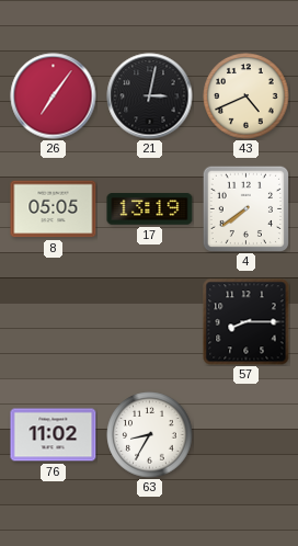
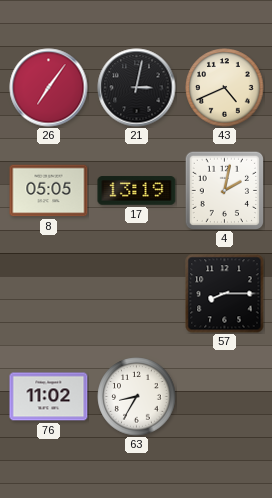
4: 7:39 -> 2:02 (224, 190)
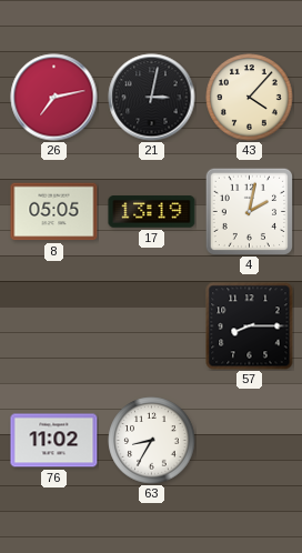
26: 7:06 -> 7:13 (54, 98)
43: 4:41 -> 4:07 (250, 98)
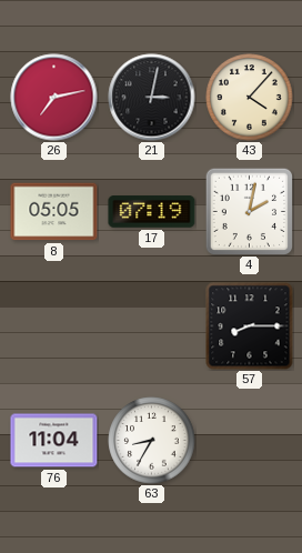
17: 13:19 -> 07:19 (152, 212)
76: 11:02 -> 11:04 (54, 441)
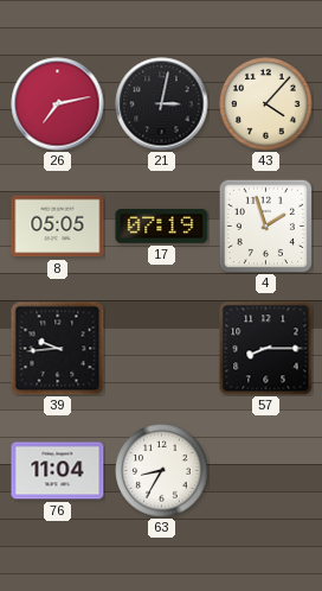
4: 2:02 -> 1:57 (265, 225)
39: none -> 9:44 (58, 349)
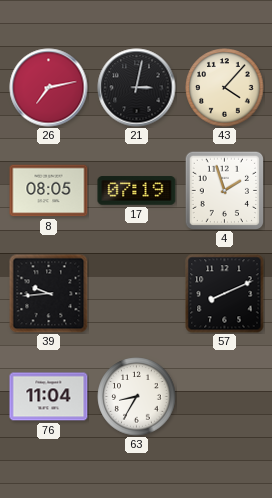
8: 05:05 -> 08:05 (49, 191)
57: 8:15 -> 8:11 (225, 294)
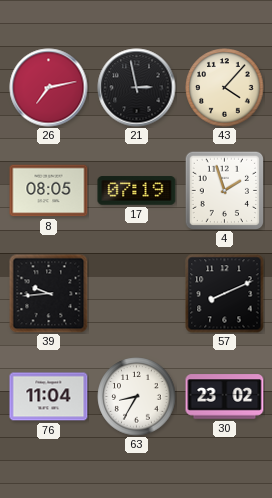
21: 3:02 -> 2:58 (137, 88)
30: none -> 23:02 (225, 397)
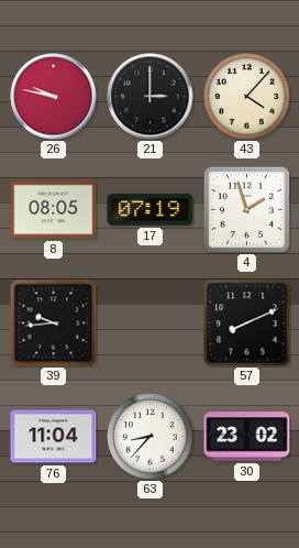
26: 7:13 -> 9:47 (54, 97)
21: 2:58 -> 3:00 (151, 97)
63: 8:35 -> 8:37 (151, 437)
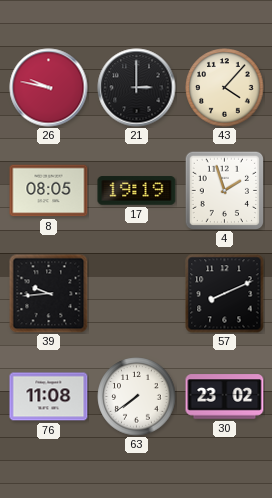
17: 07:19 -> 19:19 (137, 191)
76: 11:04 -> 11:08 (49, 397)
63: 8:37 -> 7:39 (137, 397)
